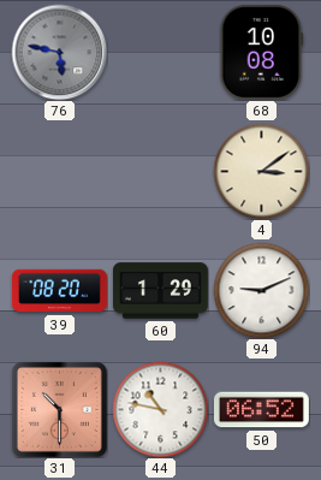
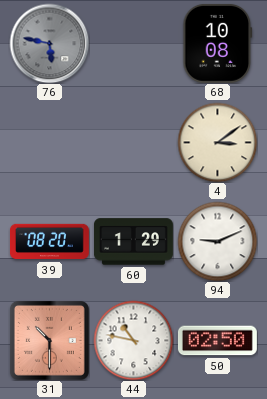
50: 06:52 -> 02:50 (217, 341)
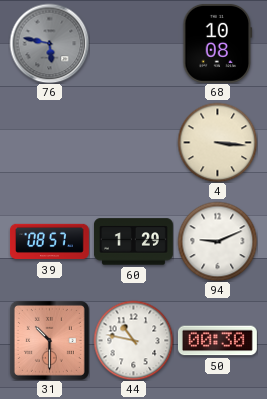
4: 3:09 -> 3:16 (217, 142)
39: 08:20 -> 08:57 (49, 242)
50: 02:50 -> 00:30 (217, 341)
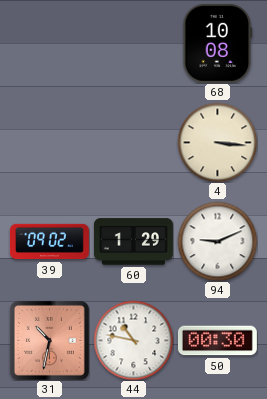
76: 5:47 -> none (49, 43)
39: 08:57 -> 09:02 (49, 242)
31: 10:30 -> 10:32 (49, 340)
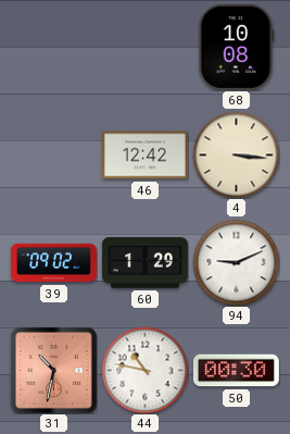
46: none -> 12:42 (144, 156)
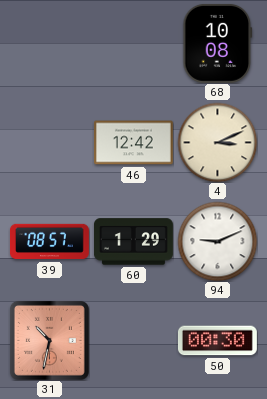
4: 3:16 -> 3:11 (217, 142)
39: 09:02 -> 08:57 (49, 242)
44: 10:47 -> none (144, 370)
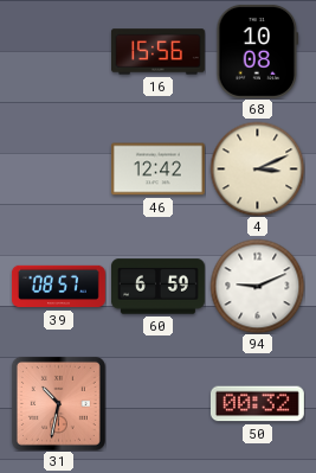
16: none -> 15:56 (157, 52)
60: 1:29 -> 6:59 (157, 287)
50: 00:30 -> 00:32 (257, 404)
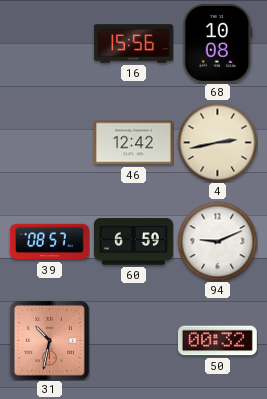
4: 3:11 -> 2:43 (217, 142)
